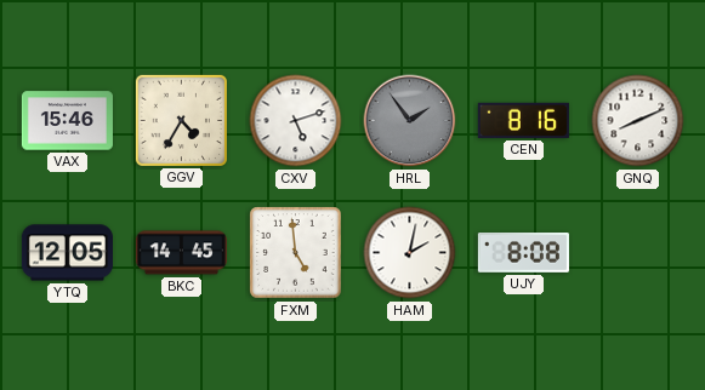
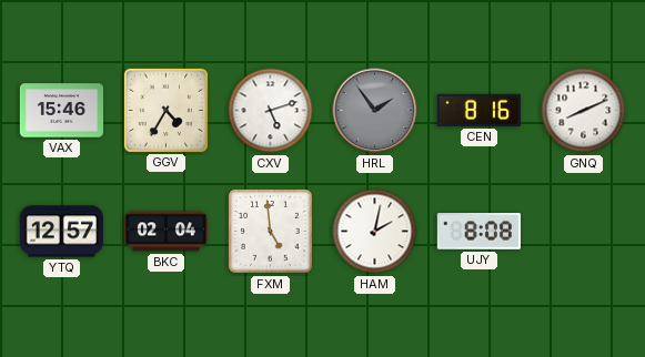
YTQ: 12:05 -> 12:57 (61, 232)
BKC: 14:45 -> 02:04 (165, 232)
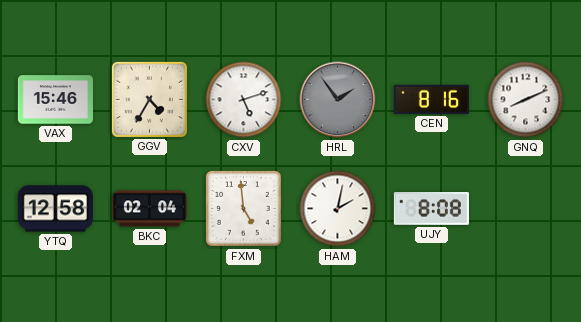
YTQ: 12:57 -> 12:58 (55, 209)
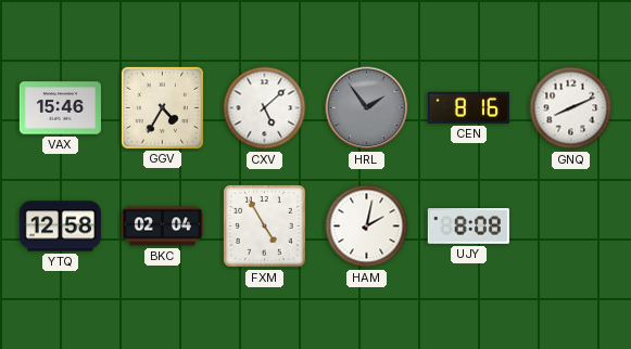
CXV: 5:12 -> 5:08 (265, 108)
FXM: 4:59 -> 4:55 (265, 227)
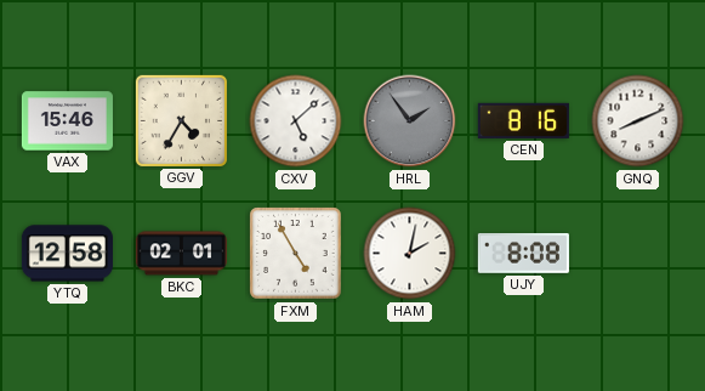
BKC: 02:04 -> 02:01 (181, 254)
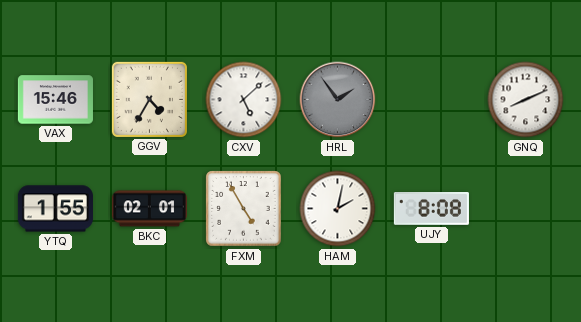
CEN: 8:16 -> none (523, 120)
YTQ: 12:58 -> 1:55 (55, 209)
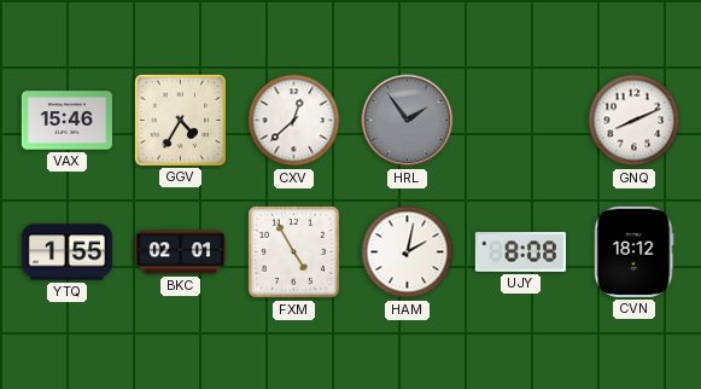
CXV: 5:08 -> 12:38 (294, 121)
CVN: none -> 18:12 (633, 251)
